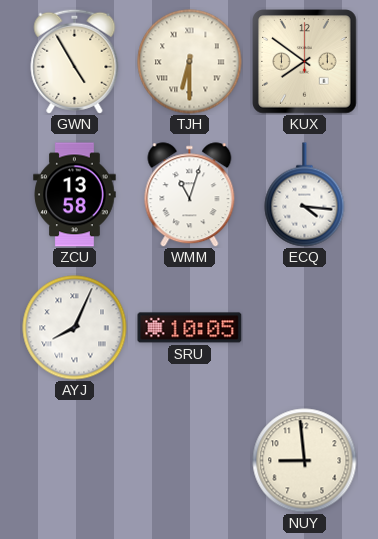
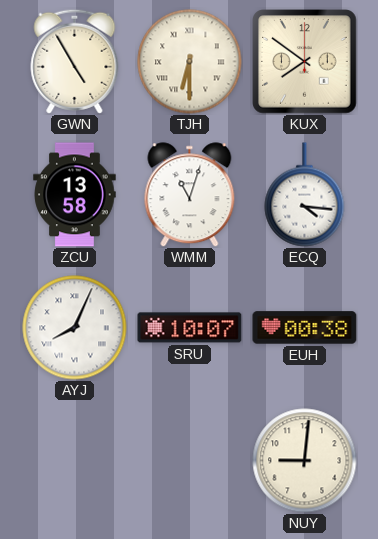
SRU: 10:05 -> 10:07 (190, 328)
EUH: none -> 00:38 (305, 328)
NUY: 8:59 -> 9:01 (305, 461)
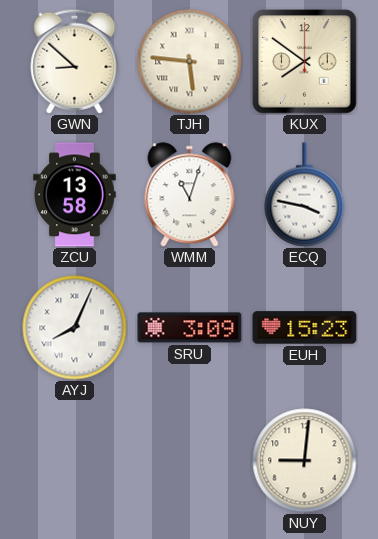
GWN: 4:55 -> 8:52 (75, 61)
TJH: 6:30 -> 5:46 (190, 62)
ECQ: 4:16 -> 3:47 (305, 195)
SRU: 10:07 -> 3:09 (190, 328)
EUH: 00:38 -> 15:23 (305, 328)
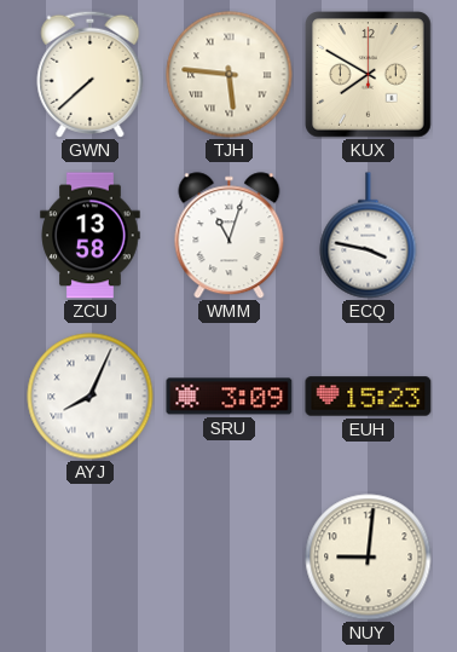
GWN: 8:52 -> 7:38 (91, 74)
KUX: 7:51 -> 7:50 (369, 75)
